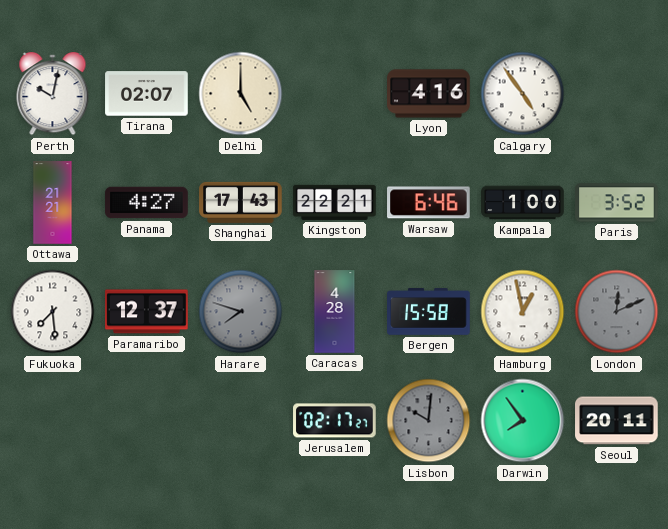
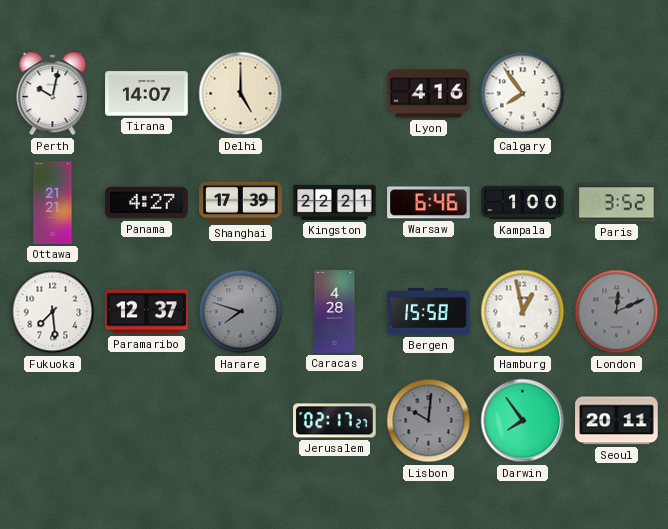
Tirana: 02:07 -> 14:07 (147, 94)
Calgary: 4:54 -> 7:54 (523, 94)
Shanghai: 17:43 -> 17:39 (241, 202)
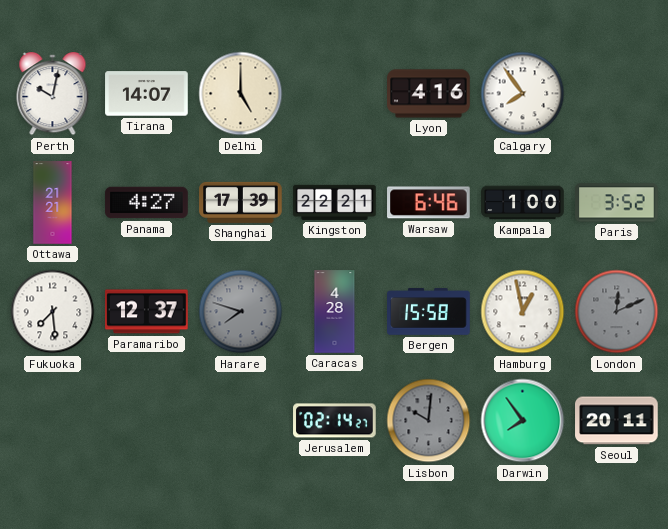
Jerusalem: 02:17 -> 02:14 (335, 421)
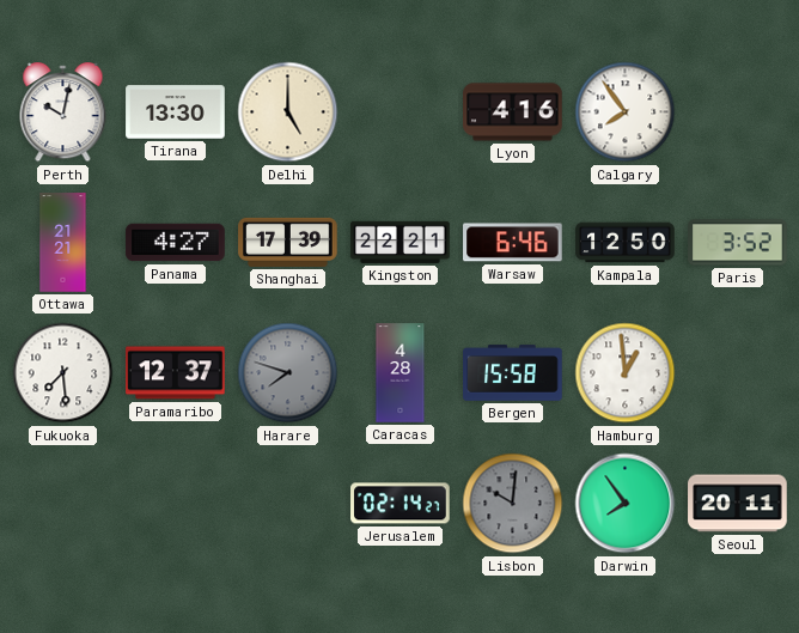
Tirana: 14:07 -> 13:30 (176, 112)
Kampala: 1:00 -> 12:50 (626, 243)
Hamburg: 12:58 -> 12:59 (626, 373)
London: 12:11 -> none (617, 312)
